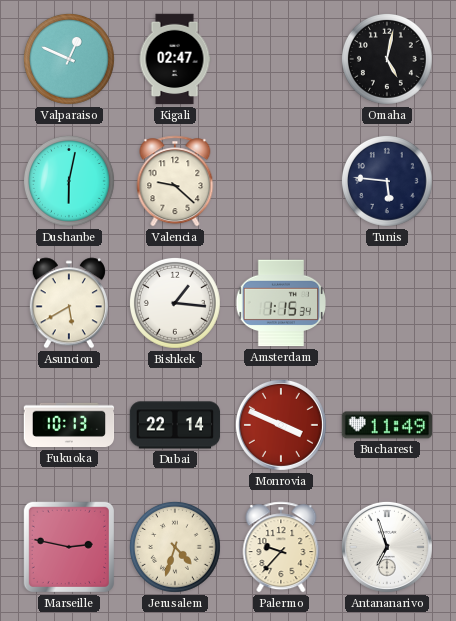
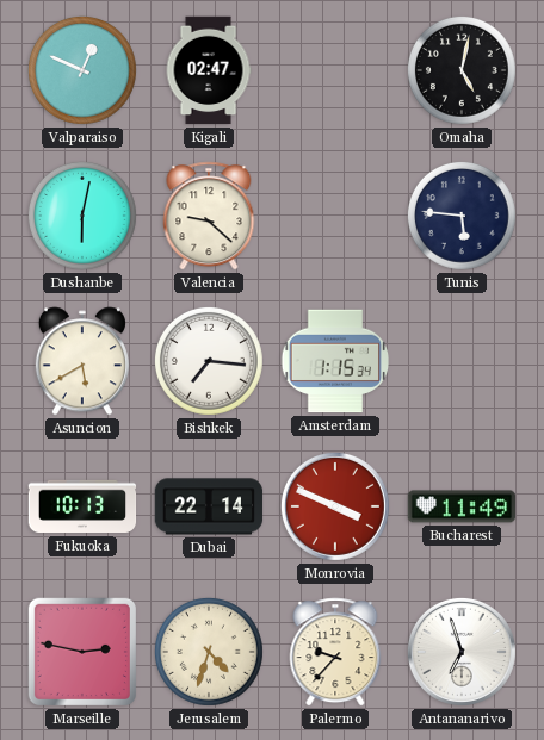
Bishkek: 1:16 -> 7:16 (209, 361)
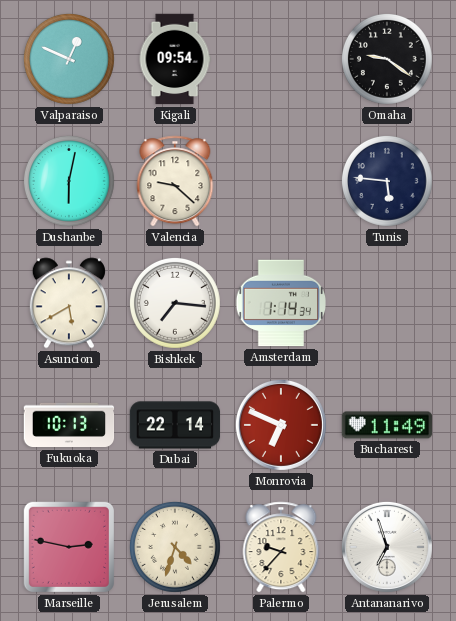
Kigali: 02:47 -> 09:54 (175, 59)
Omaha: 5:02 -> 9:21 (387, 59)
Amsterdam: 1:15 -> 1:14 (281, 303)
Monrovia: 3:49 -> 6:49 (281, 425)
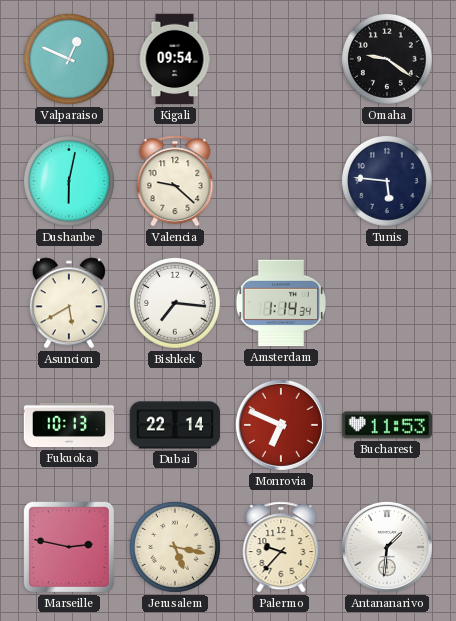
Bucharest: 11:49 -> 11:53 (387, 425)
Jerusalem: 4:33 -> 5:17 (175, 547)
Antananarivo: 6:57 -> 1:31 (387, 547)
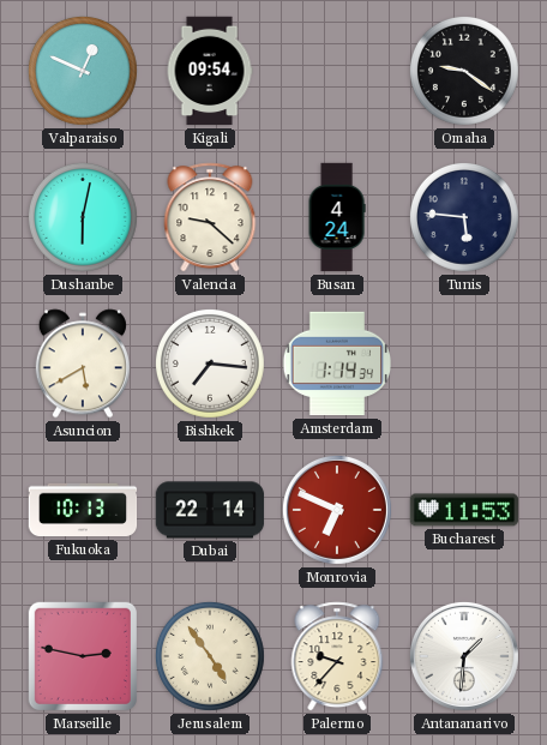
Busan: none -> 4:24 (337, 217)
Jerusalem: 5:17 -> 4:54 (210, 656)
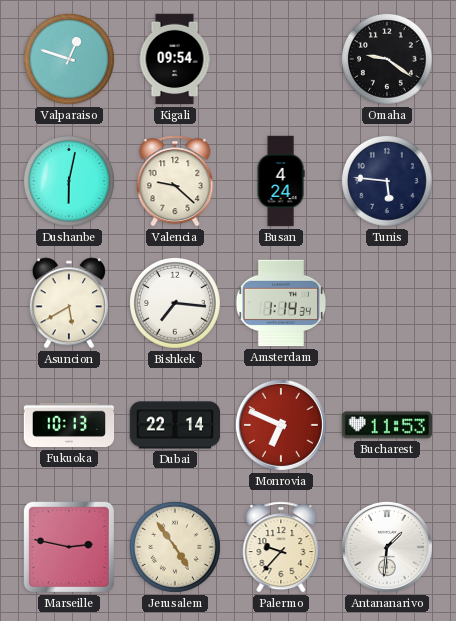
Valparaiso: 12:49 -> 12:48 (69, 59)
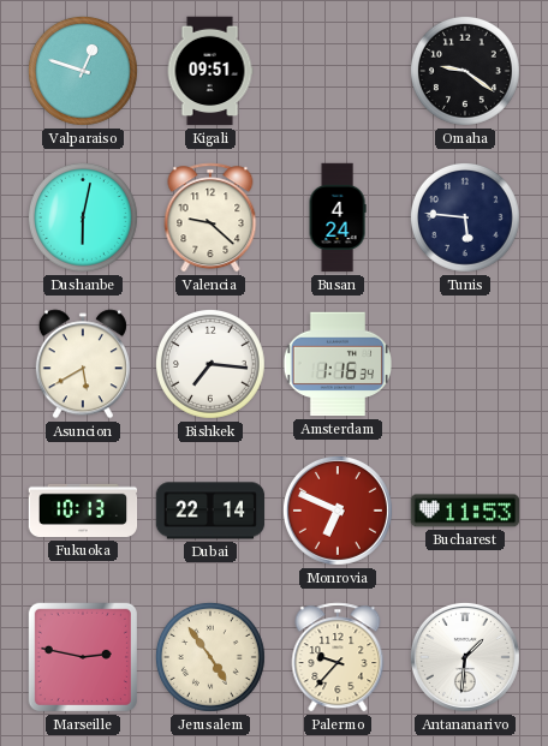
Kigali: 09:54 -> 09:51 (210, 71)
Amsterdam: 1:14 -> 1:16 (338, 364)
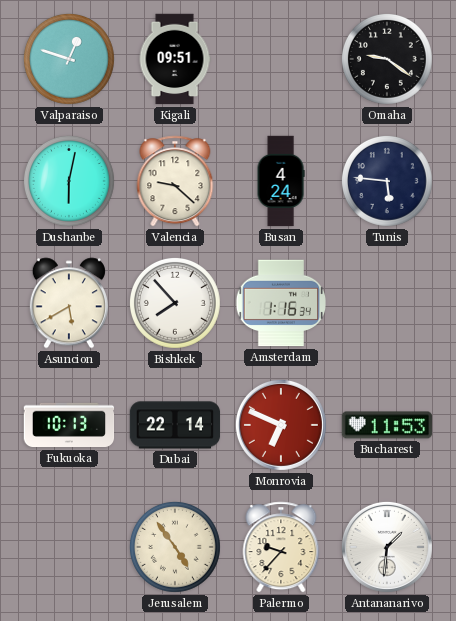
Bishkek: 7:16 -> 7:53 (175, 303)
Marseille: 2:47 -> none (83, 657)
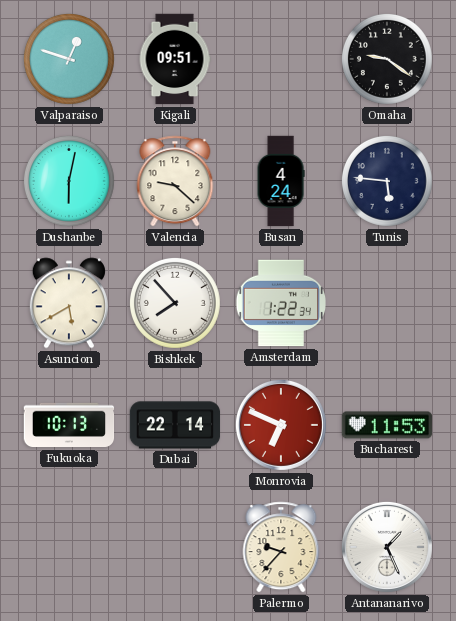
Amsterdam: 1:16 -> 1:22 (281, 303)
Jerusalem: 4:54 -> none (175, 547)
Antananarivo: 1:31 -> 1:26 (387, 547)
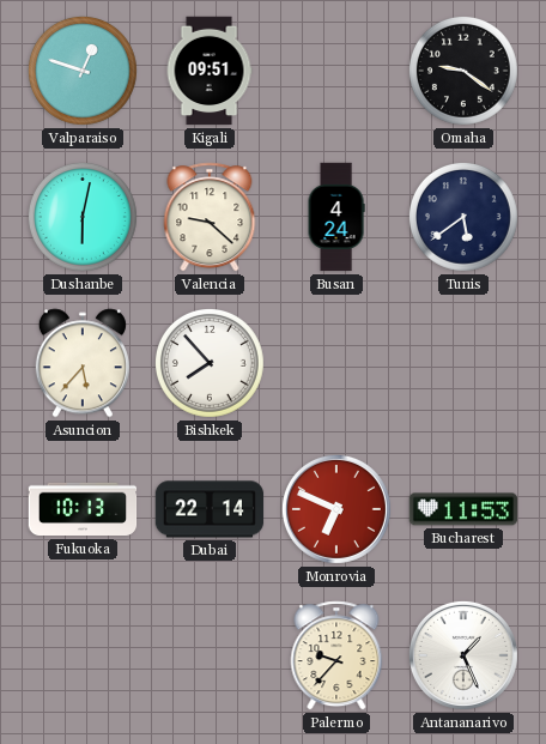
Tunis: 5:46 -> 5:39 (463, 217)
Asuncion: 5:40 -> 5:37 (83, 363)
Amsterdam: 1:22 -> none (281, 303)
